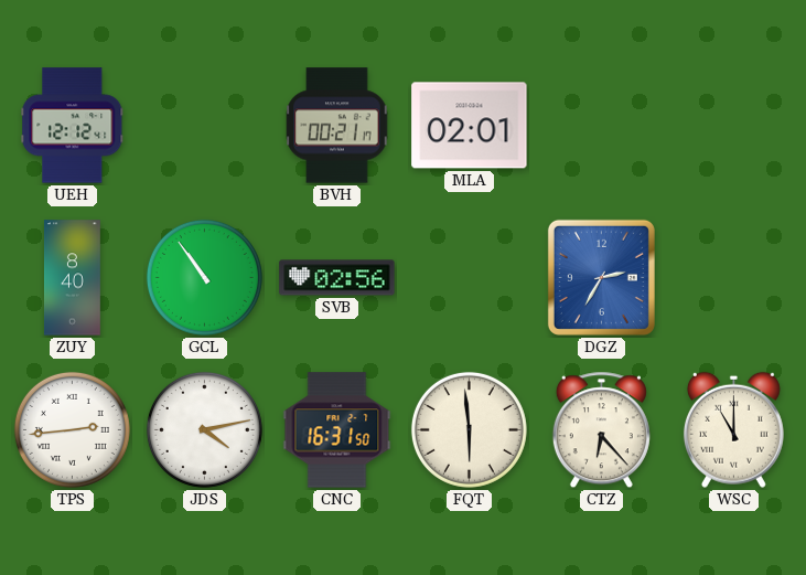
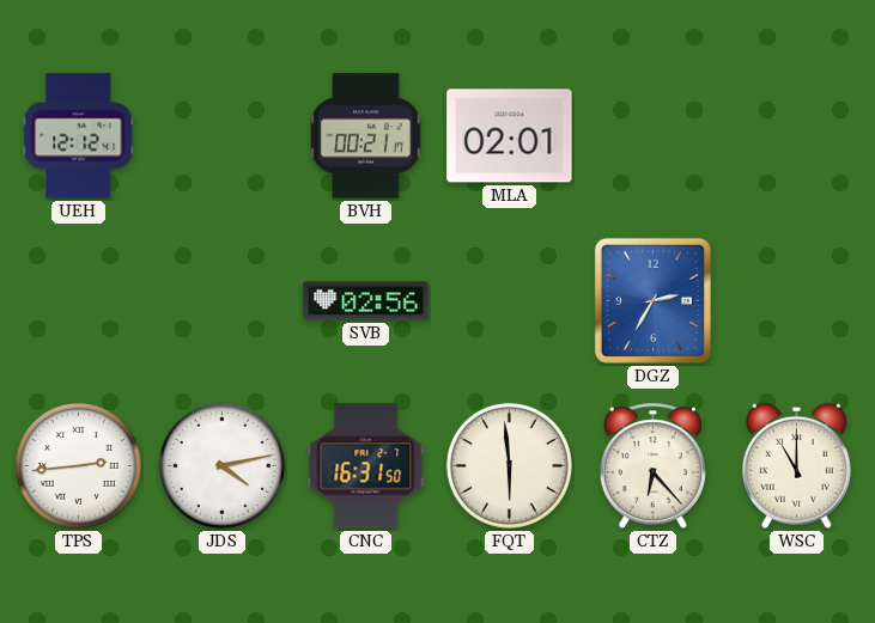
ZUY: 8:40 -> none (72, 278)
GCL: 10:54 -> none (204, 277)
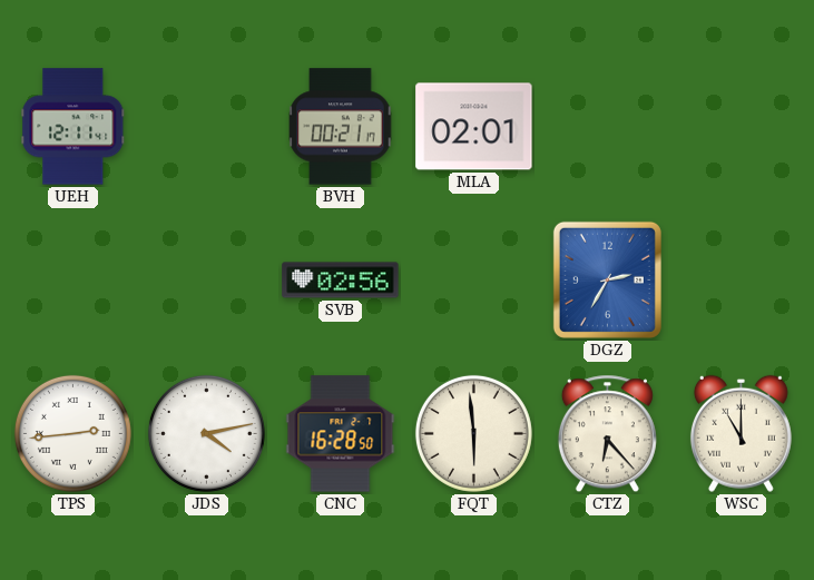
UEH: 12:12 -> 12:11 (73, 127)
CNC: 16:31 -> 16:28 (341, 434)
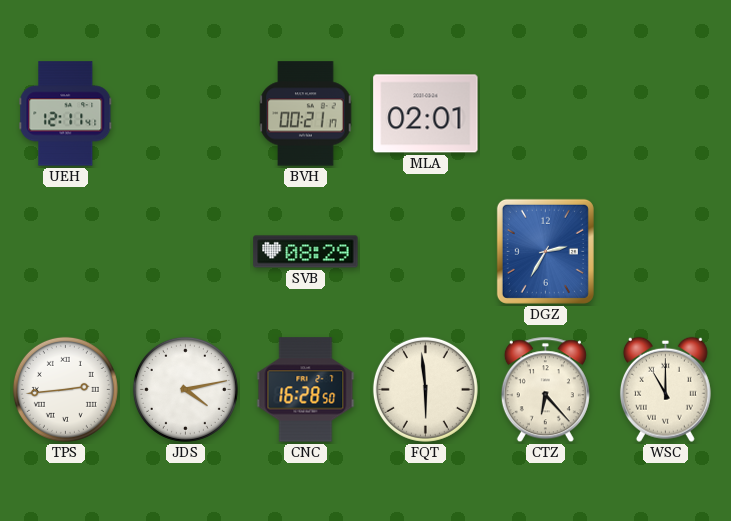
SVB: 02:56 -> 08:29 (306, 252)
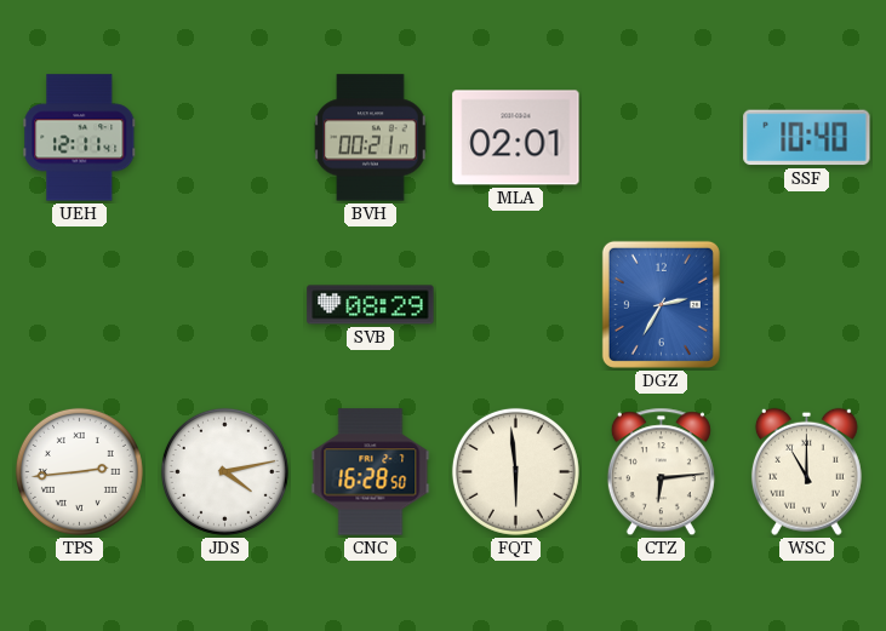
SSF: none -> 10:40 (807, 138)
CTZ: 6:23 -> 6:14 (661, 472)
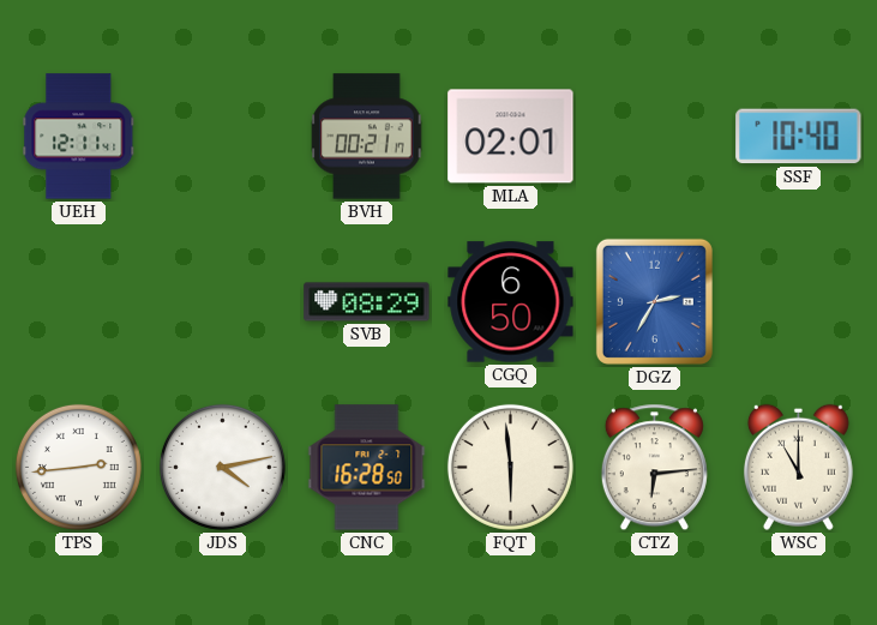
CGQ: none -> 6:50 (511, 302)
